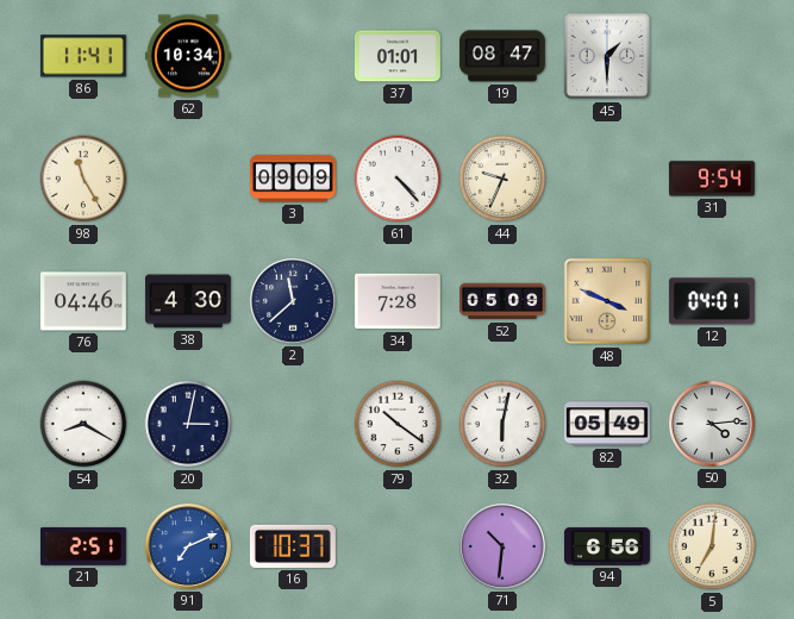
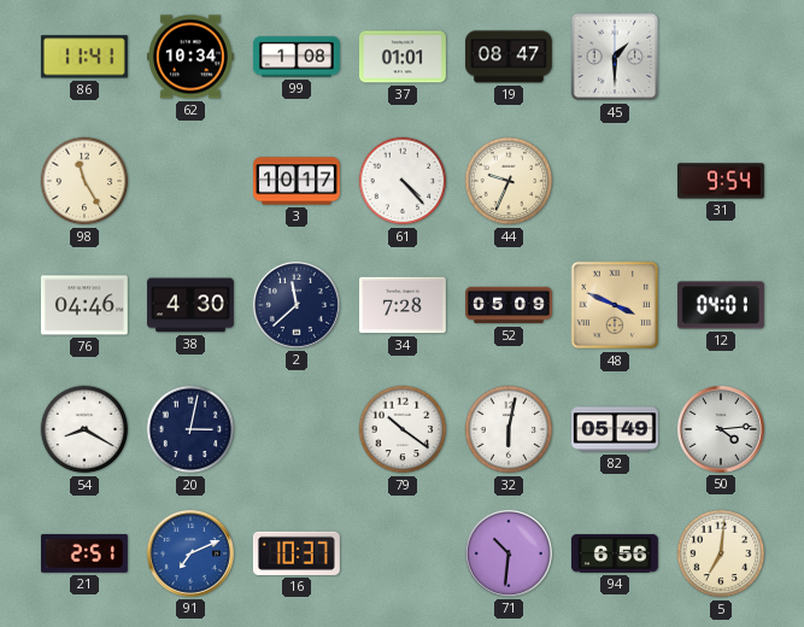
99: none -> 1:08 (297, 57)
3: 09:09 -> 10:17 (297, 181)
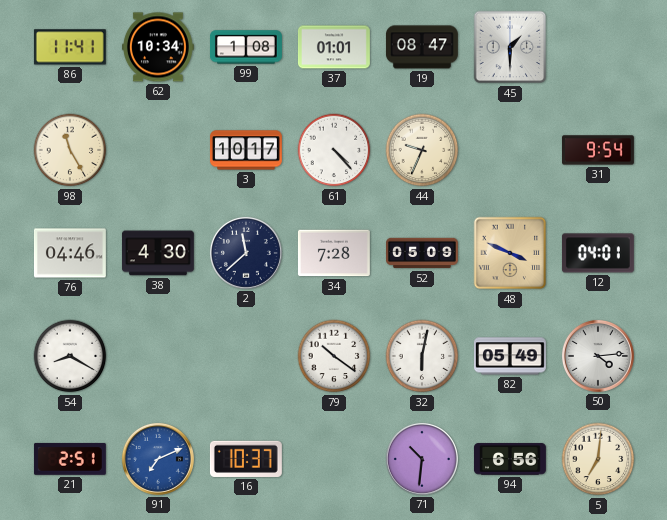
20: 3:02 -> none (190, 429)
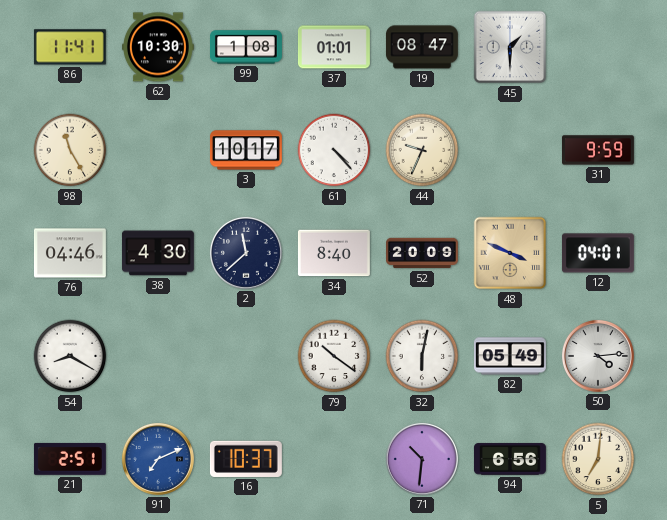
62: 10:34 -> 10:30 (158, 47)
31: 9:54 -> 9:59 (598, 150)
34: 7:28 -> 8:40 (334, 253)
52: 05:09 -> 20:09 (423, 253)
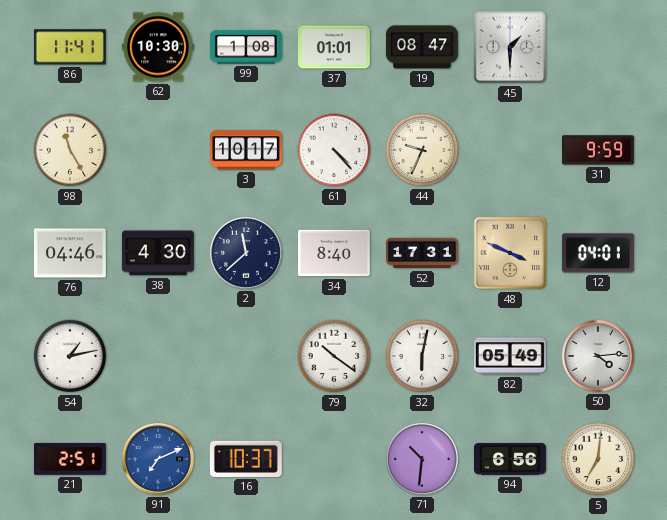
52: 20:09 -> 17:31 (423, 253)
54: 8:20 -> 1:13 (70, 356)
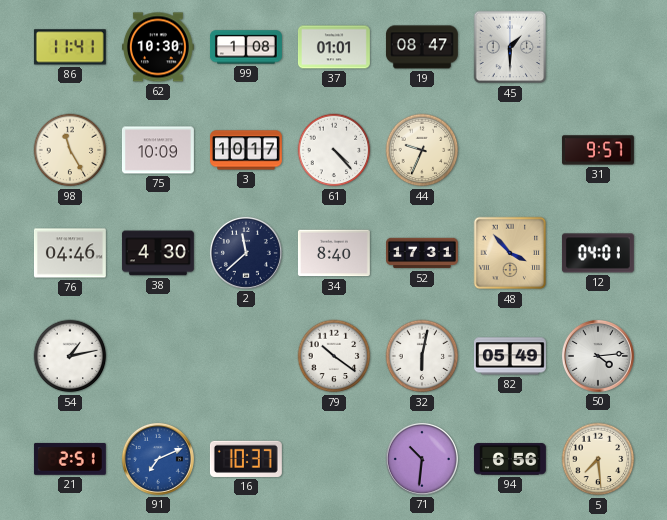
75: none -> 10:09 (158, 150)
31: 9:59 -> 9:57 (598, 150)
48: 3:49 -> 3:53 (510, 253)
5: 7:01 -> 7:29 (598, 459)
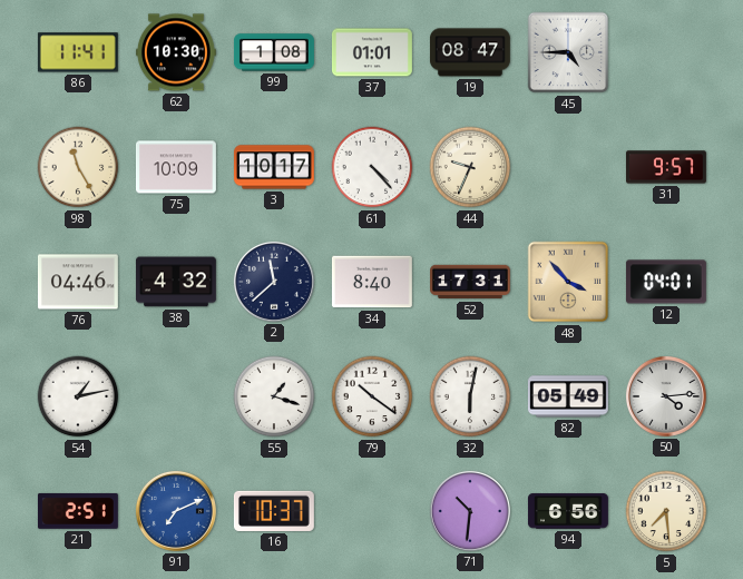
45: 1:30 -> 4:45 (568, 52)
38: 4:30 -> 4:32 (176, 282)
55: none -> 1:18 (274, 396)
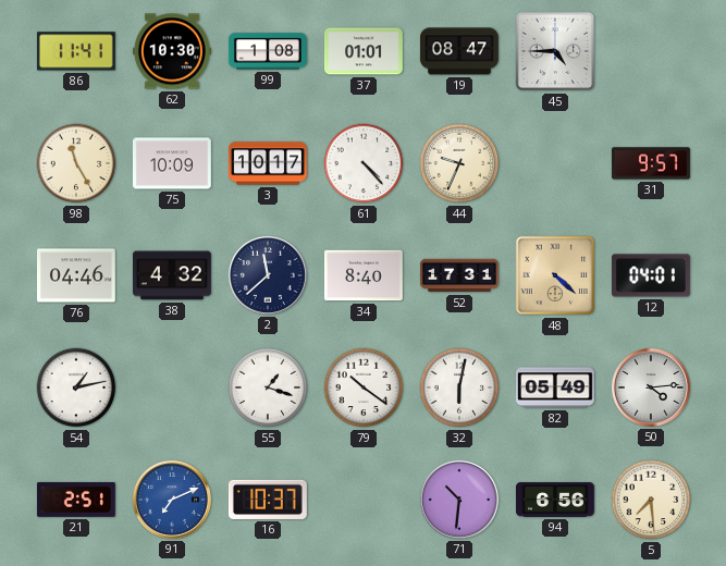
48: 3:53 -> 4:22 (555, 275)
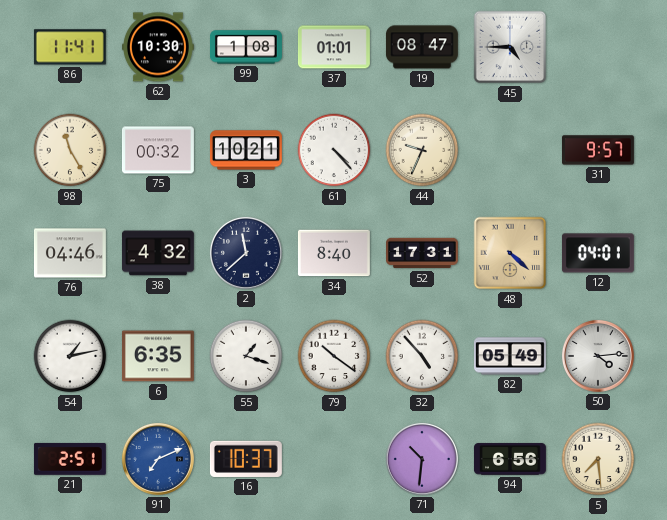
75: 10:09 -> 00:32 (158, 150)
3: 10:17 -> 10:21 (246, 150)
6: none -> 6:35 (158, 356)
32: 6:02 -> 4:53 (422, 356)
